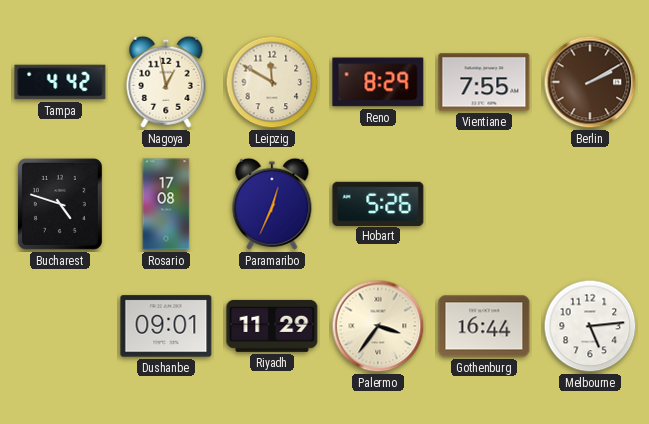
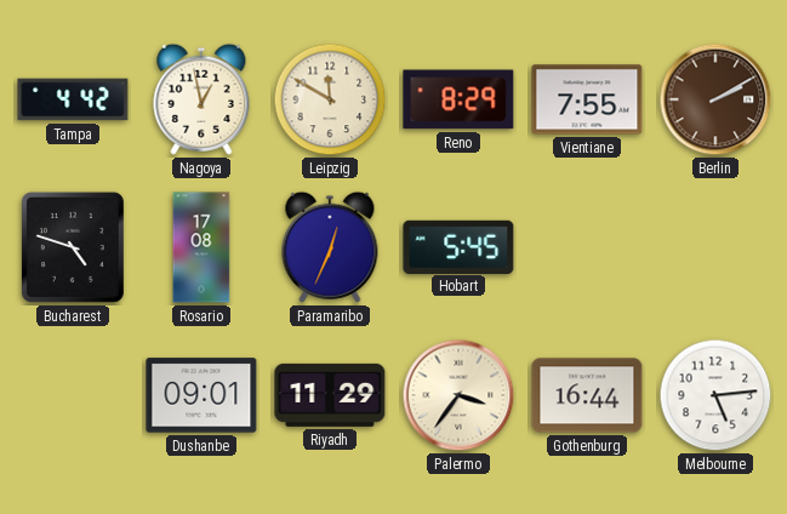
Hobart: 5:26 -> 5:45 (458, 246)
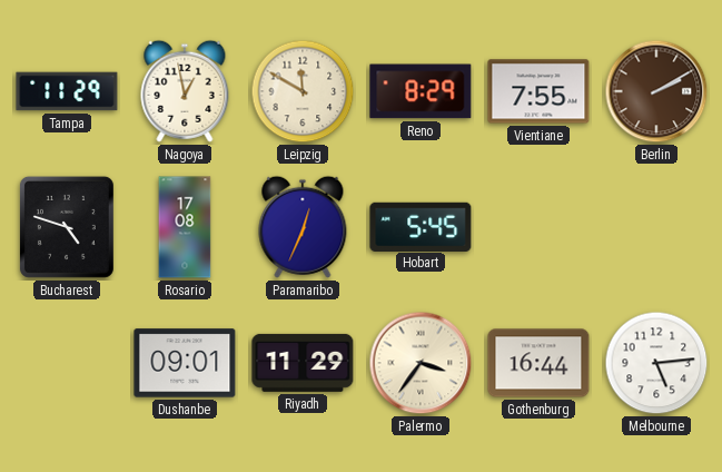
Tampa: 4:42 -> 11:29 (67, 91)
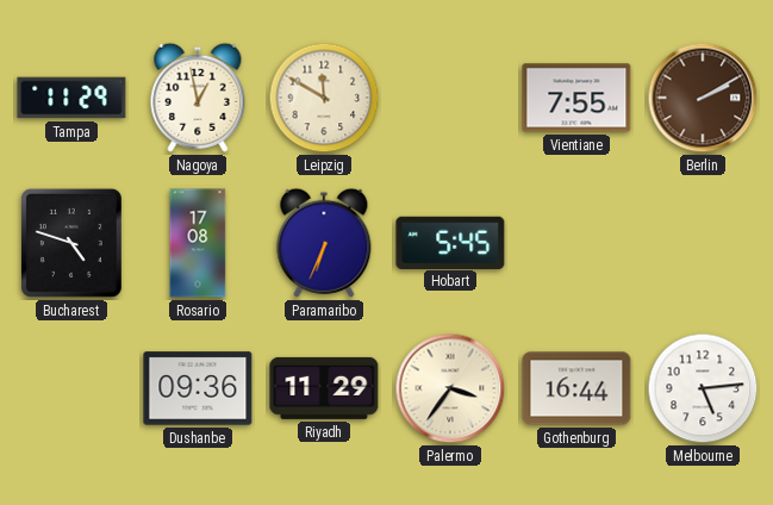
Reno: 8:29 -> none (421, 91)
Paramaribo: 12:34 -> 6:34 (324, 243)
Dushanbe: 09:01 -> 09:36 (198, 388)
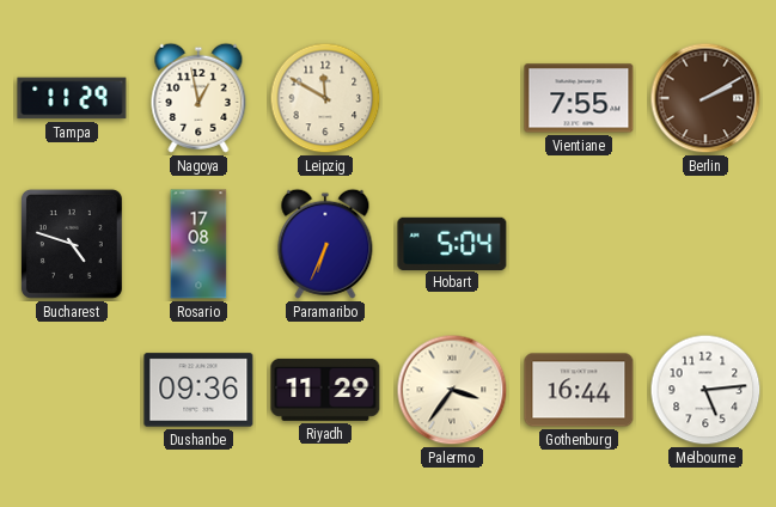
Hobart: 5:45 -> 5:04 (452, 243)
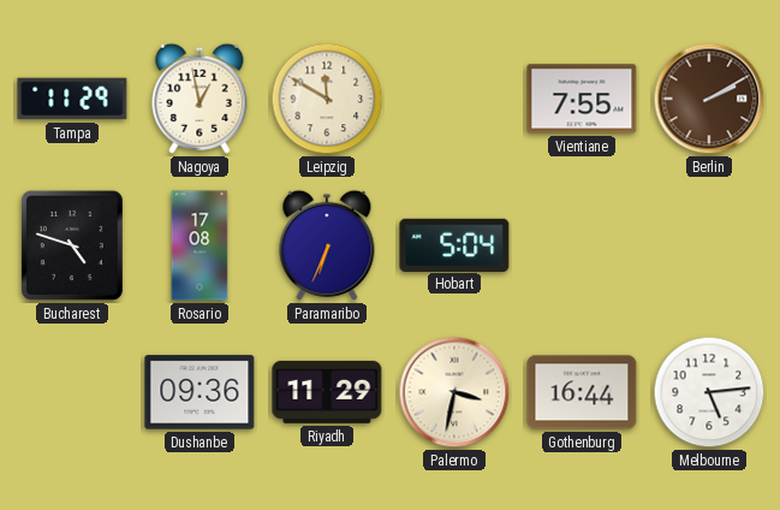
Palermo: 3:36 -> 3:32 (454, 392)
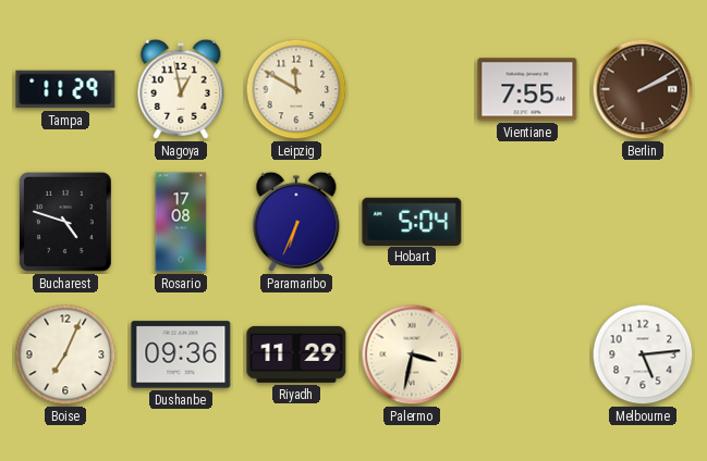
Boise: none -> 7:04 (65, 354)
Gothenburg: 16:44 -> none (582, 392)
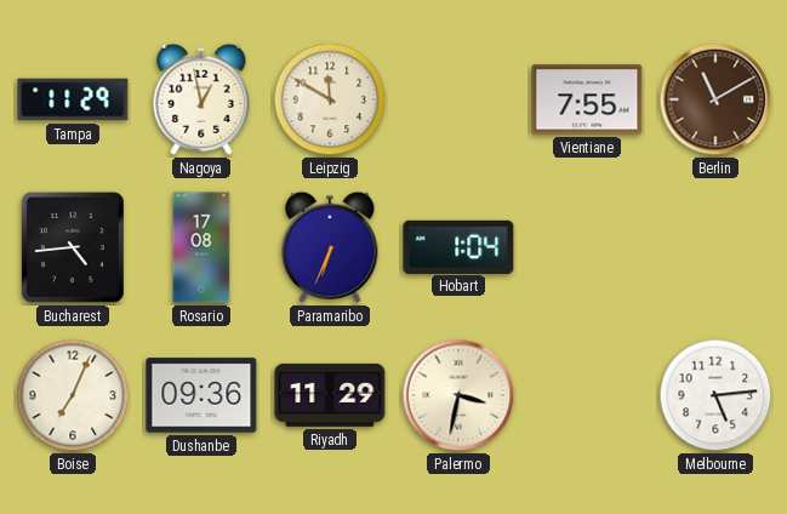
Berlin: 2:10 -> 11:10 (715, 99)
Bucharest: 4:48 -> 4:44 (73, 247)
Hobart: 5:04 -> 1:04 (458, 246)
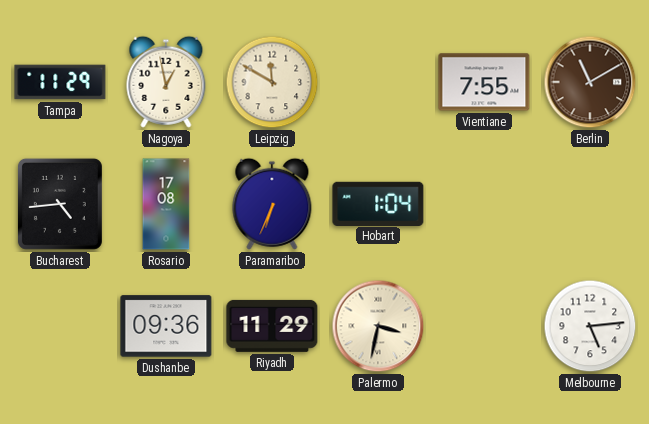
Boise: 7:04 -> none (73, 395)
